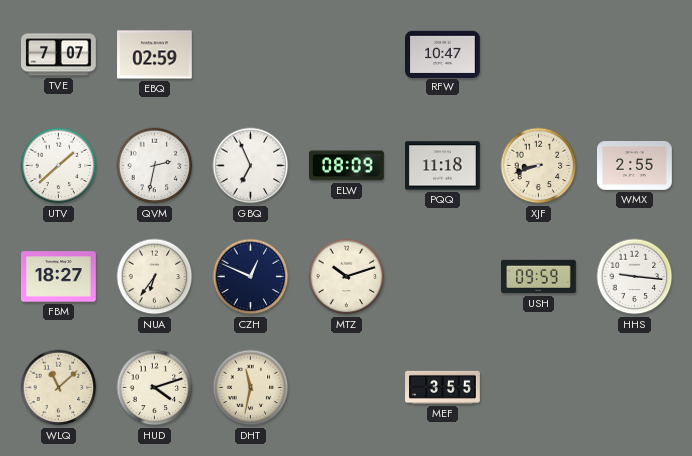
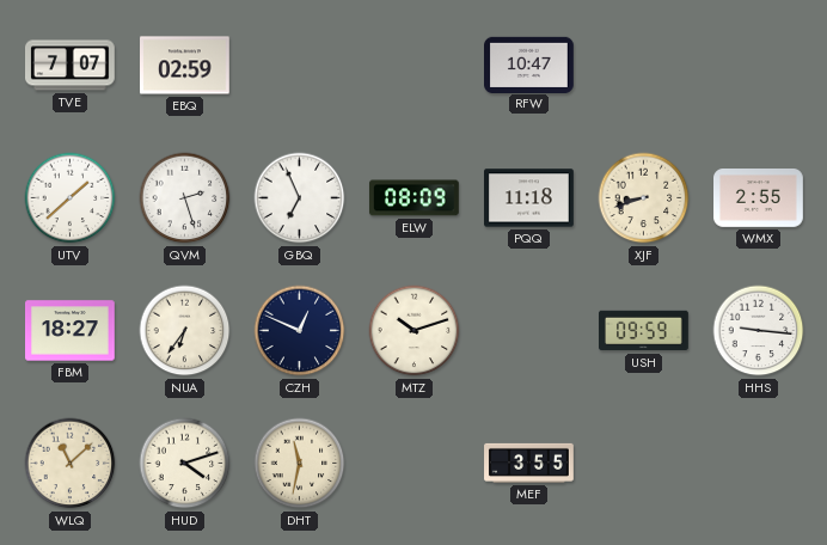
QVM: 2:32 -> 2:27 (185, 198)
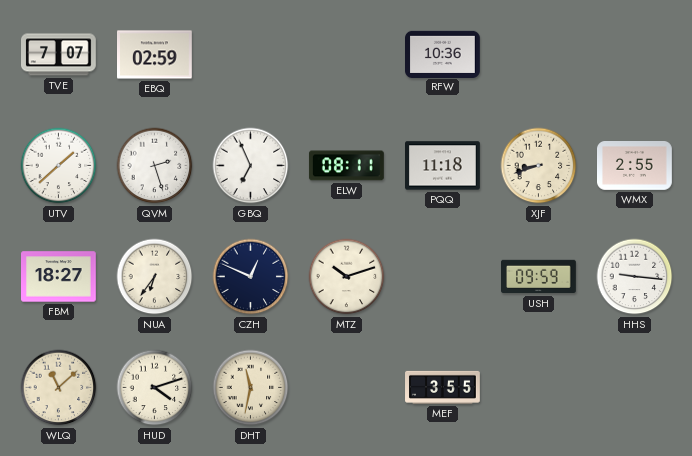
RFW: 10:47 -> 10:36 (443, 54)
ELW: 08:09 -> 08:11 (346, 166)
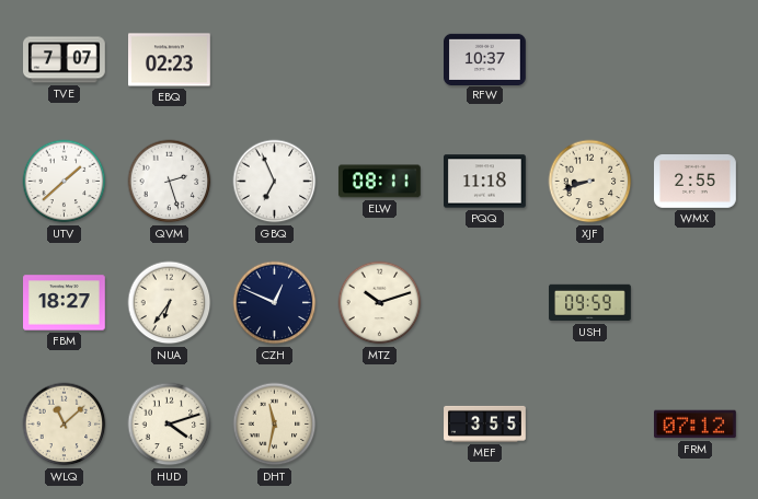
EBQ: 02:59 -> 02:23 (170, 60)
RFW: 10:36 -> 10:37 (485, 59)
HHS: 9:16 -> none (635, 277)
FRM: none -> 07:12 (696, 425)
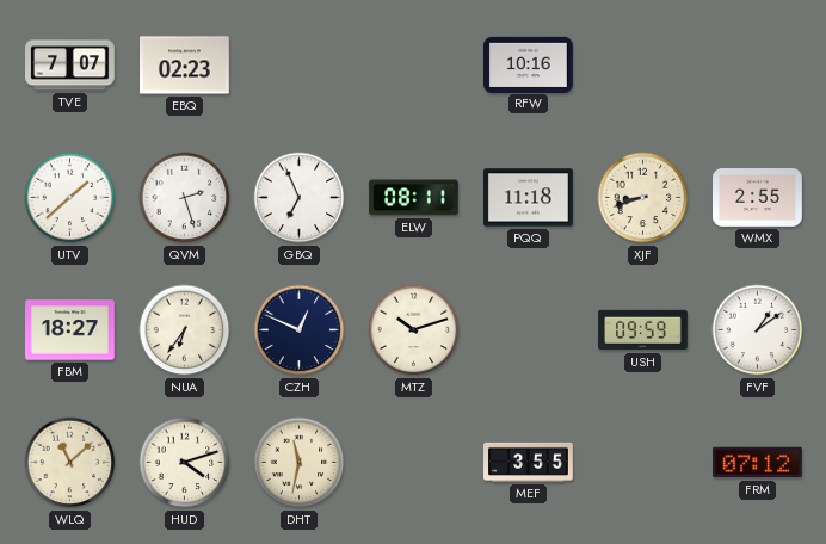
RFW: 10:37 -> 10:16 (529, 64)
FVF: none -> 1:09 (758, 330)
